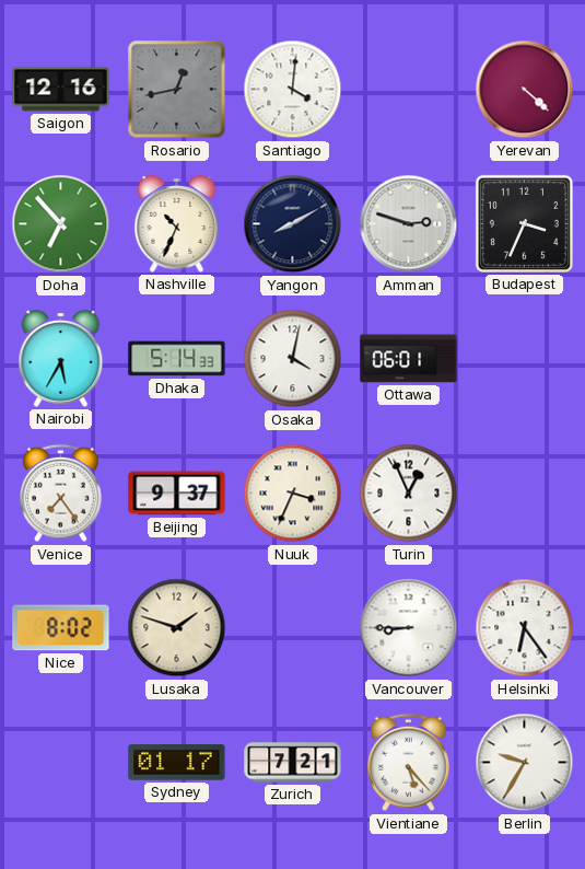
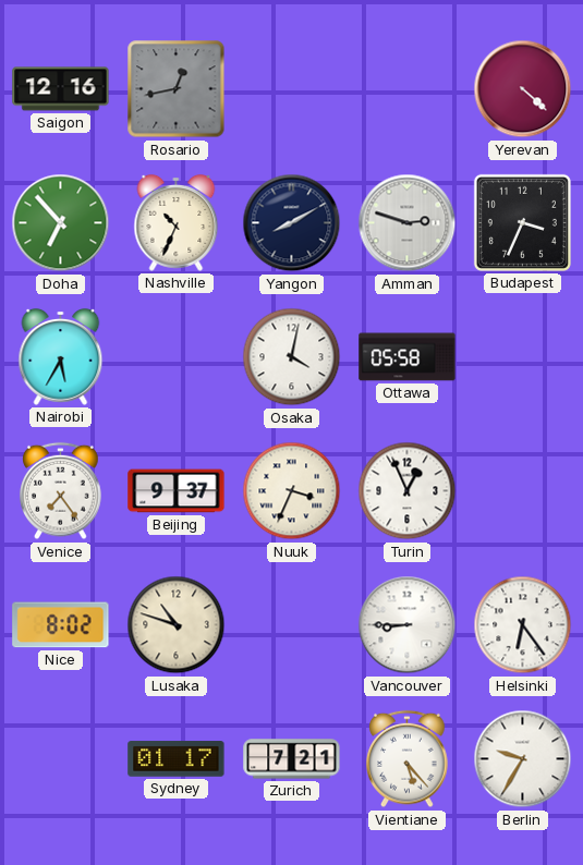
Santiago: 4:01 -> none (293, 90)
Dhaka: 5:14 -> none (177, 359)
Ottawa: 06:01 -> 05:58 (408, 357)
Lusaka: 1:48 -> 10:48 (177, 625)
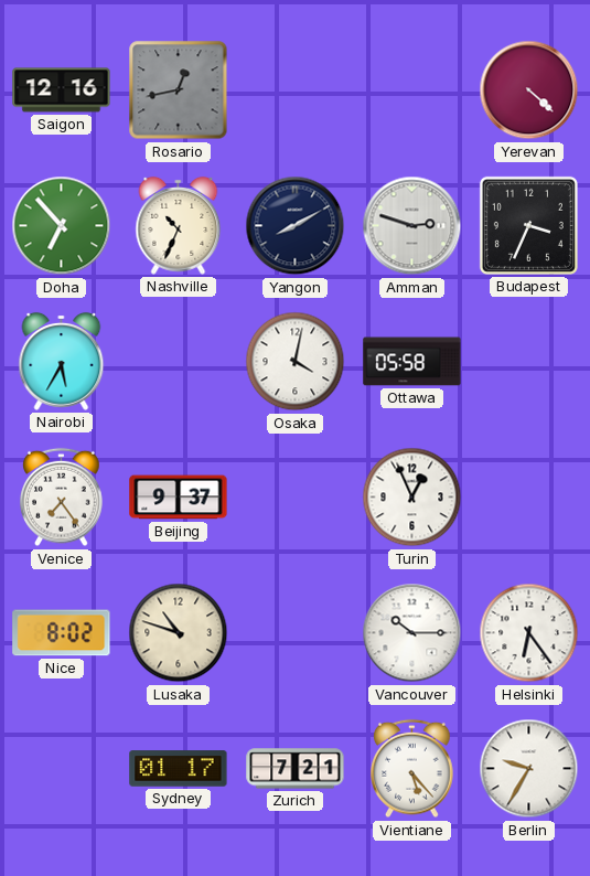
Nuuk: 3:34 -> none (292, 491)
Vancouver: 8:45 -> 10:15 (412, 633)
